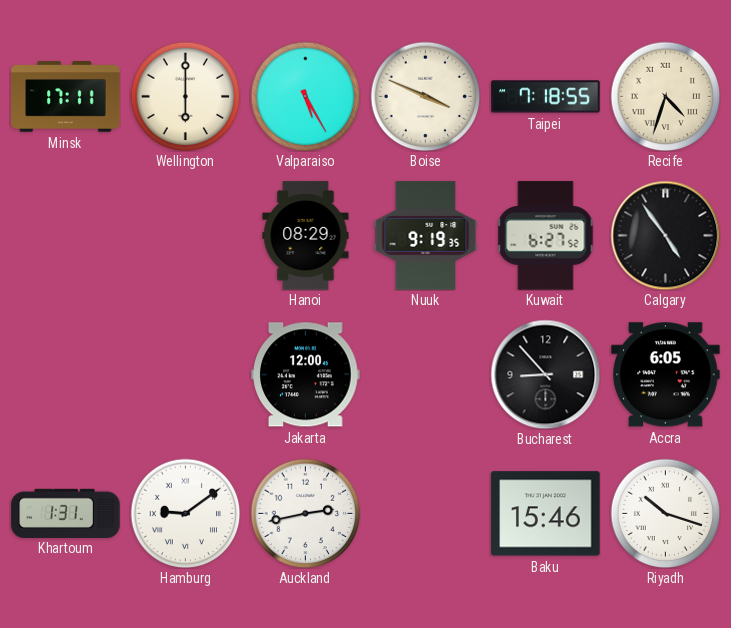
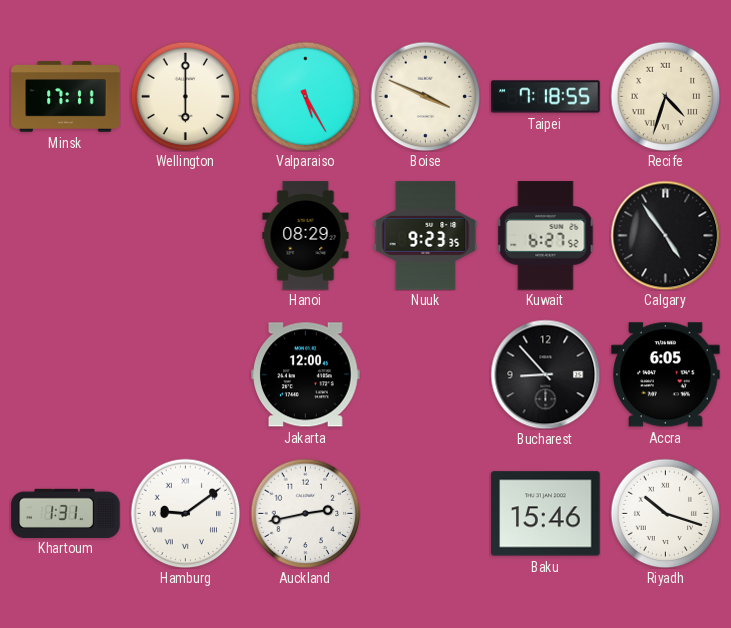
Nuuk: 9:19 -> 9:23 (426, 236)
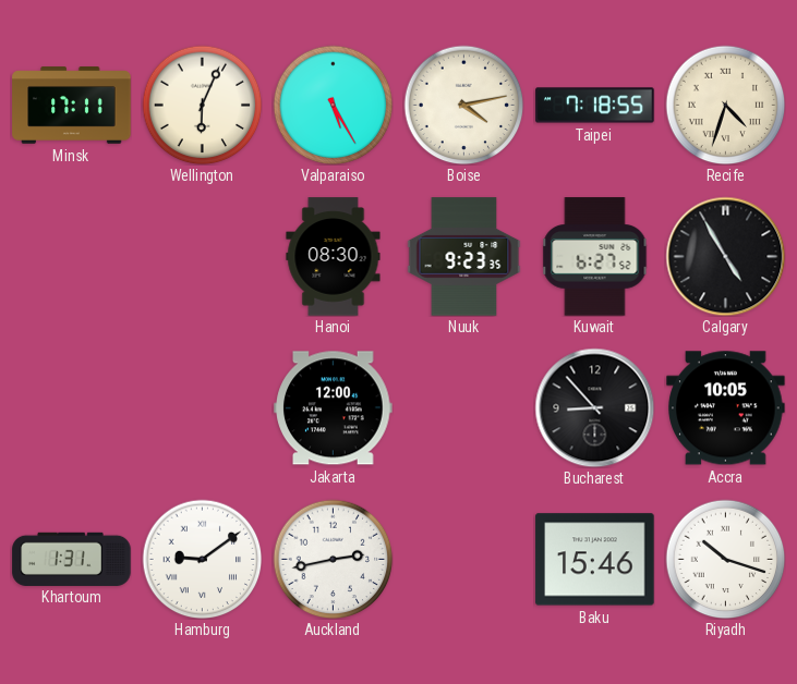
Wellington: 6:00 -> 6:04 (202, 105)
Boise: 3:49 -> 4:13 (463, 105)
Hanoi: 08:29 -> 08:30 (334, 257)
Calgary: 4:54 -> 4:55 (725, 256)
Accra: 6:05 -> 10:05 (726, 408)
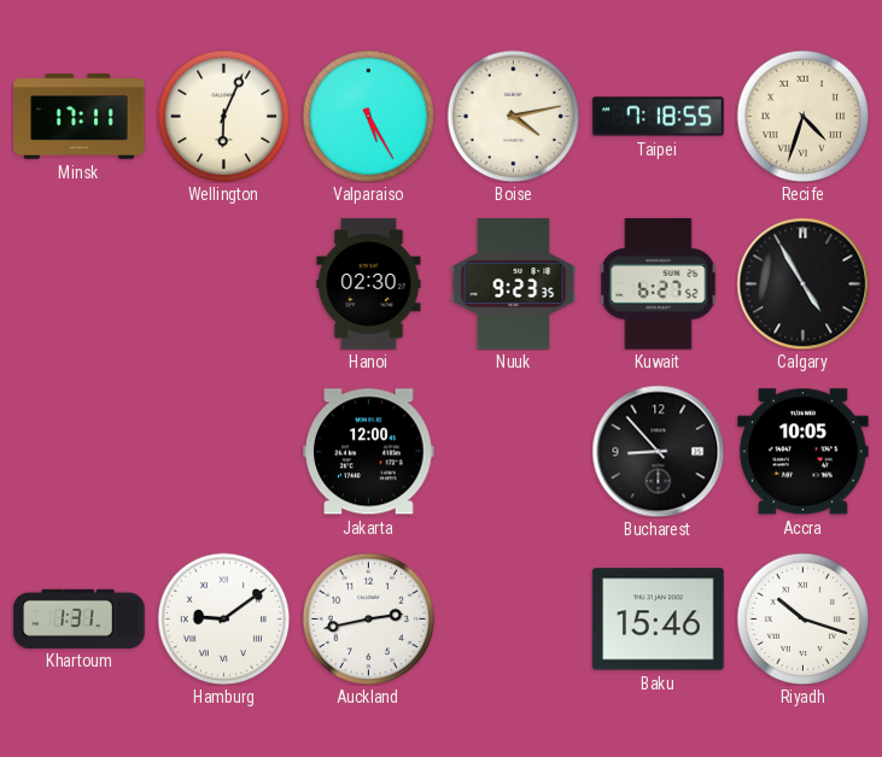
Hanoi: 08:30 -> 02:30 (369, 284)
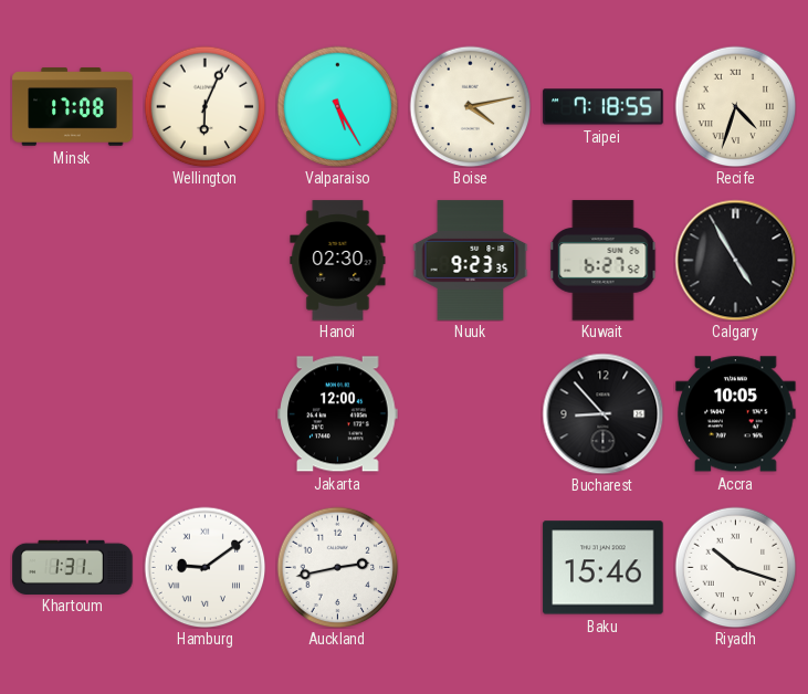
Minsk: 17:11 -> 17:08 (73, 107)
